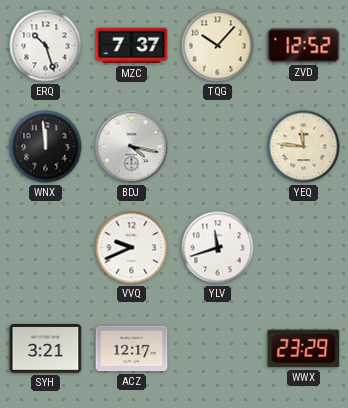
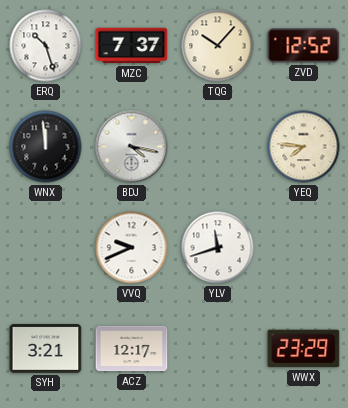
YEQ: 11:46 -> 7:46 (304, 147)
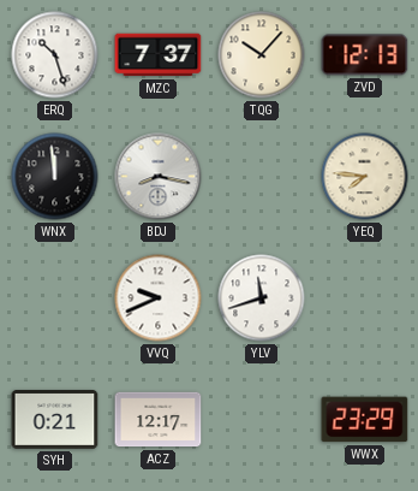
ZVD: 12:52 -> 12:13 (365, 55)
BDJ: 4:17 -> 8:17 (159, 177)
SYH: 3:21 -> 0:21 (55, 420)
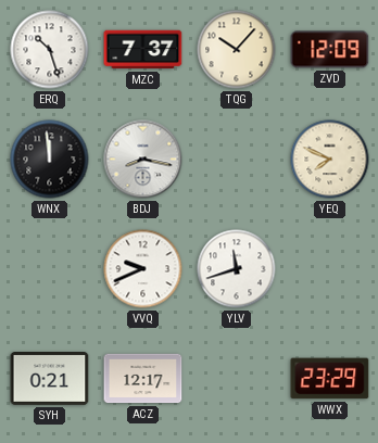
ZVD: 12:13 -> 12:09 (330, 50)
YEQ: 7:46 -> 7:49 (330, 160)
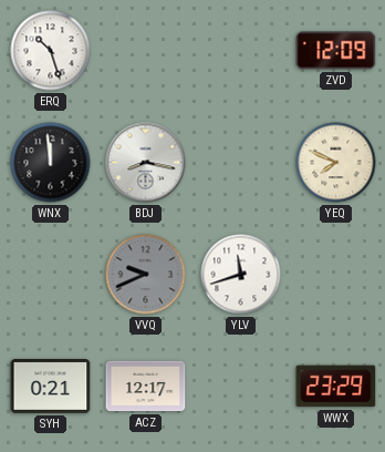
MZC: 7:37 -> none (143, 50)
TQG: 10:07 -> none (237, 50)
VVQ dial: white -> grey (146, 275)
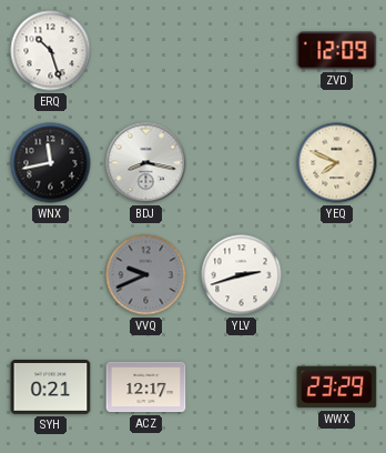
WNX: 11:59 -> 11:43 (51, 163)
YLV: 11:42 -> 2:42 (242, 275)
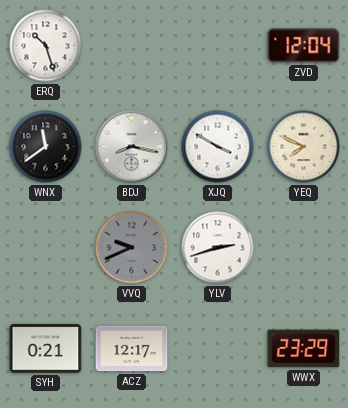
ZVD: 12:09 -> 12:04 (304, 46)
WNX: 11:43 -> 11:39 (46, 147)
XJQ: none -> 3:50 (218, 147)
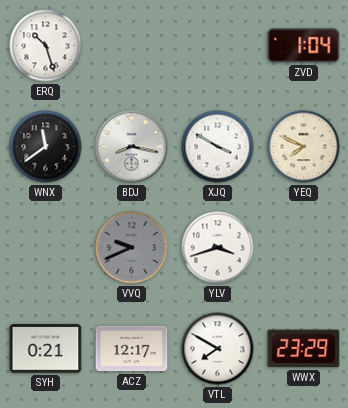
ZVD: 12:04 -> 1:04 (304, 46)
YLV: 2:42 -> 3:42 (218, 248)
VTL: none -> 7:50 (218, 349)
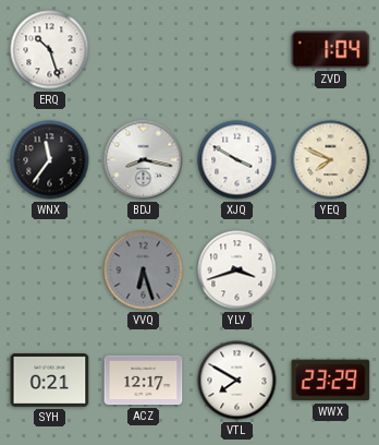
WNX: 11:39 -> 11:36 (50, 160)
VVQ: 9:41 -> 6:27 (144, 270)
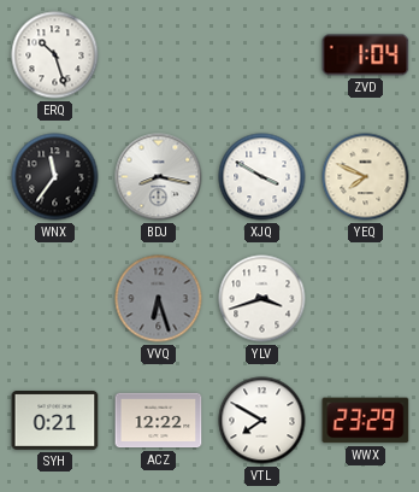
ACZ: 12:17 -> 12:22 (159, 421)
